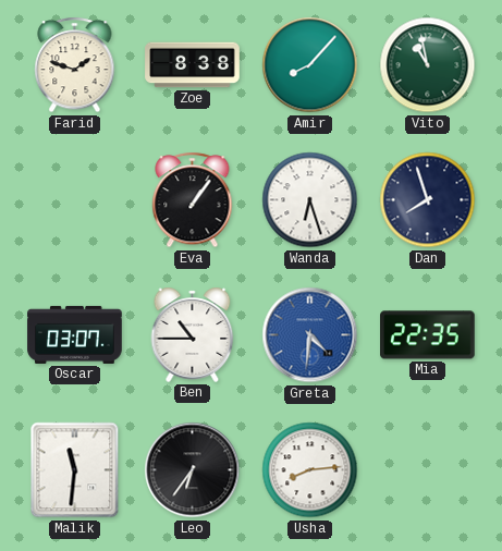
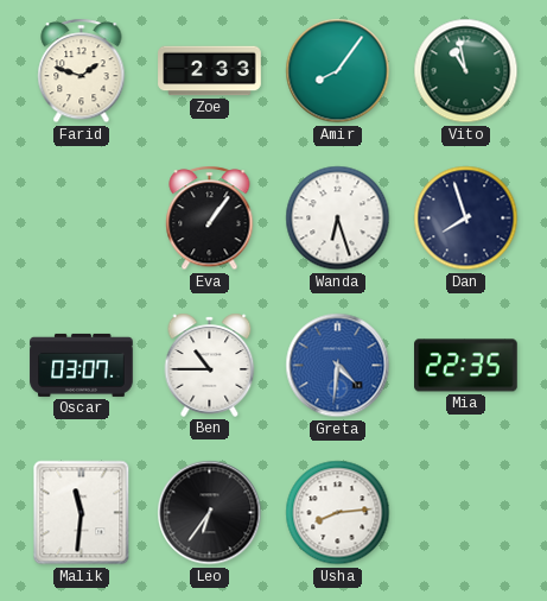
Zoe: 8:38 -> 2:33 (210, 71)
Amir: 8:07 -> 8:06 (338, 71)
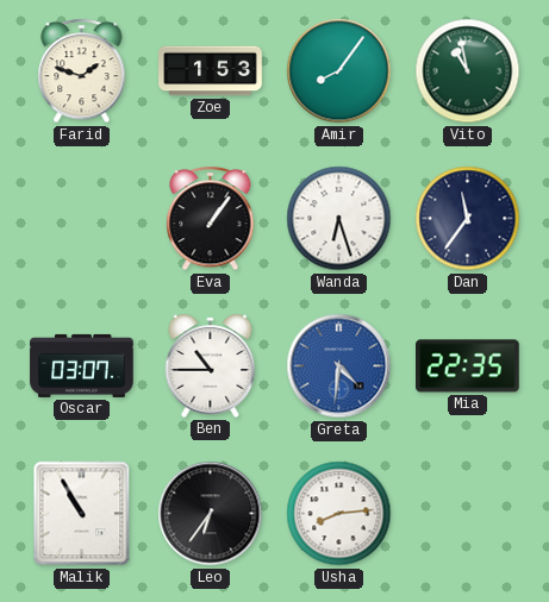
Zoe: 2:33 -> 1:53 (211, 71)
Dan: 7:57 -> 11:36 (468, 219)
Malik: 11:31 -> 10:55 (82, 514)
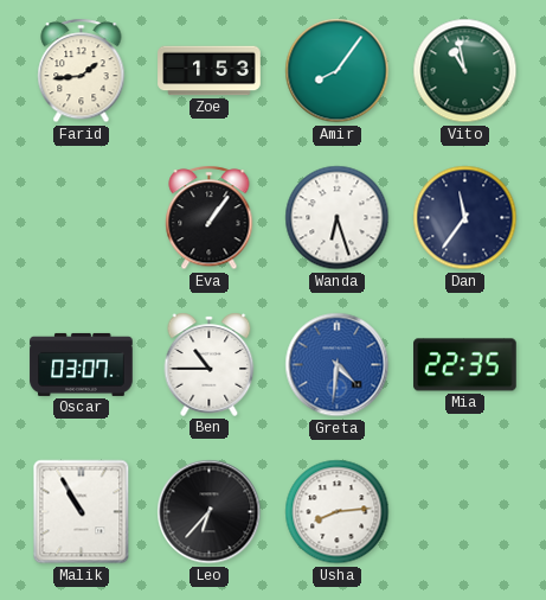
Farid: 1:48 -> 1:44 (82, 71)
Leo: 6:36 -> 6:37 (210, 512)
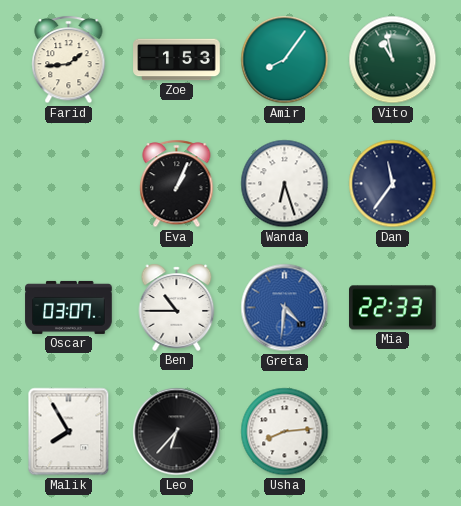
Eva: 1:06 -> 1:04 (177, 184)
Mia: 22:35 -> 22:33 (393, 308)
Malik: 10:55 -> 7:55 (69, 432)
